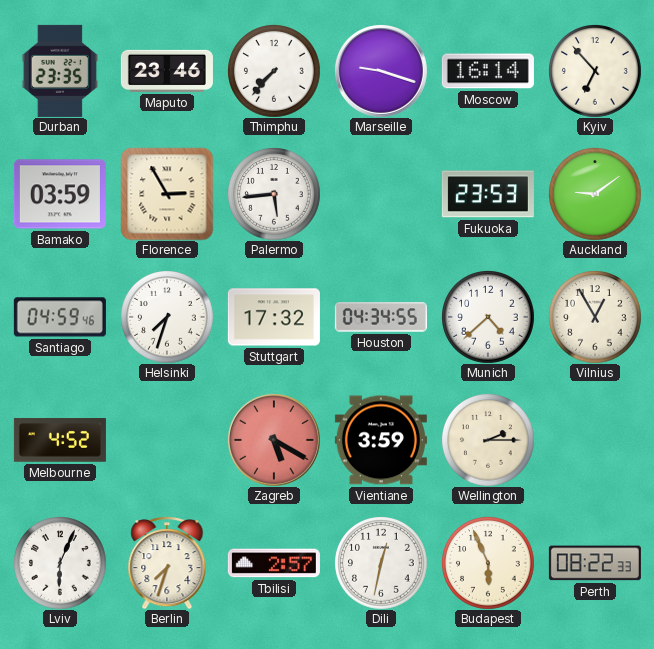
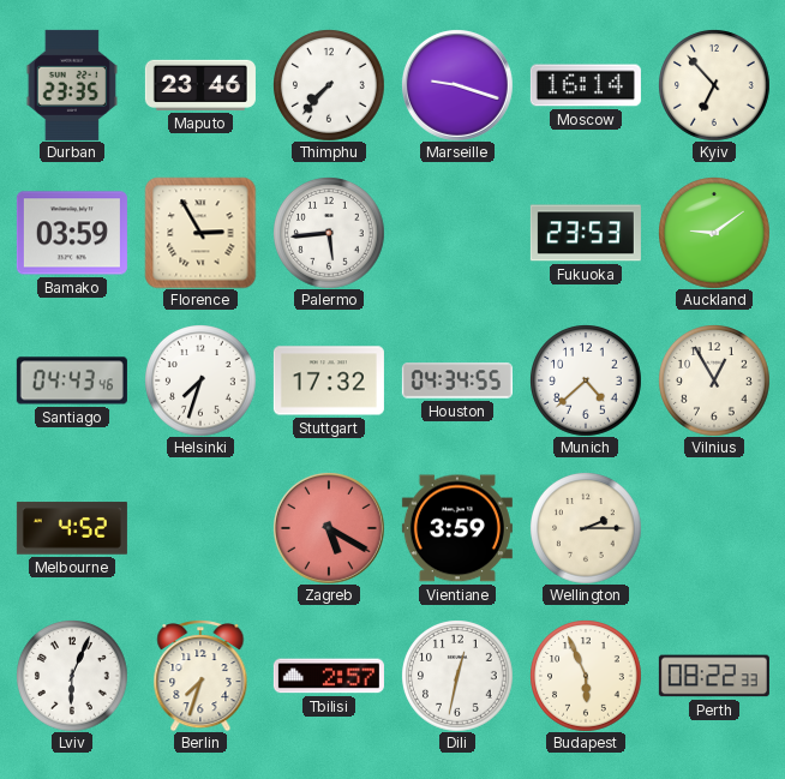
Santiago: 04:59 -> 04:43 (72, 380)
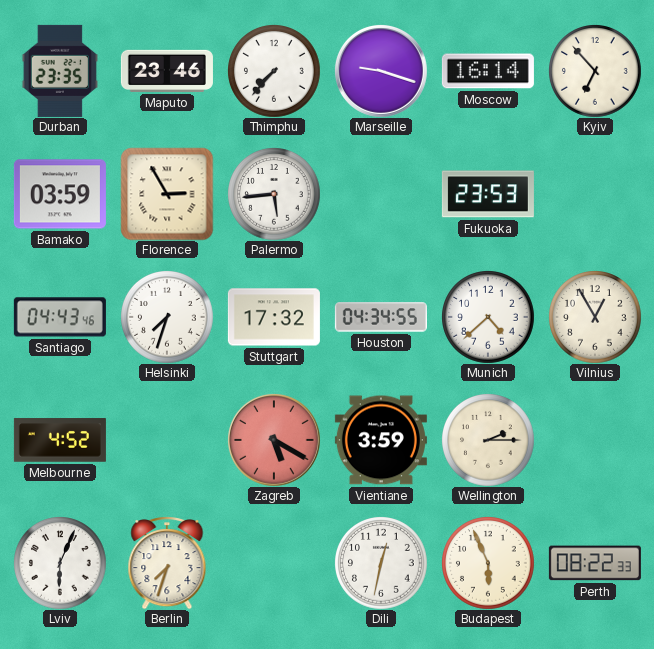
Auckland: 9:09 -> none (714, 233)
Tbilisi: 2:57 -> none (329, 676)
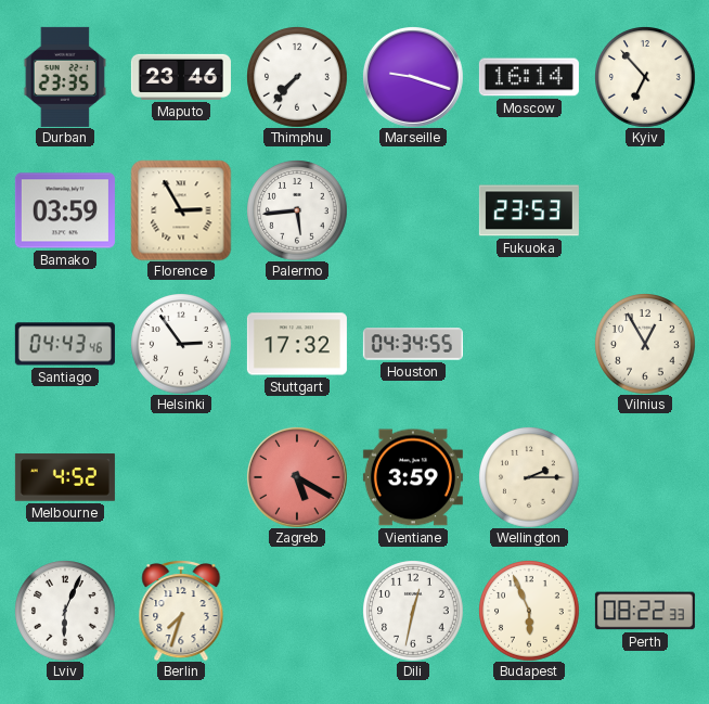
Helsinki: 7:33 -> 2:54 (181, 344)
Munich: 4:38 -> none (488, 317)
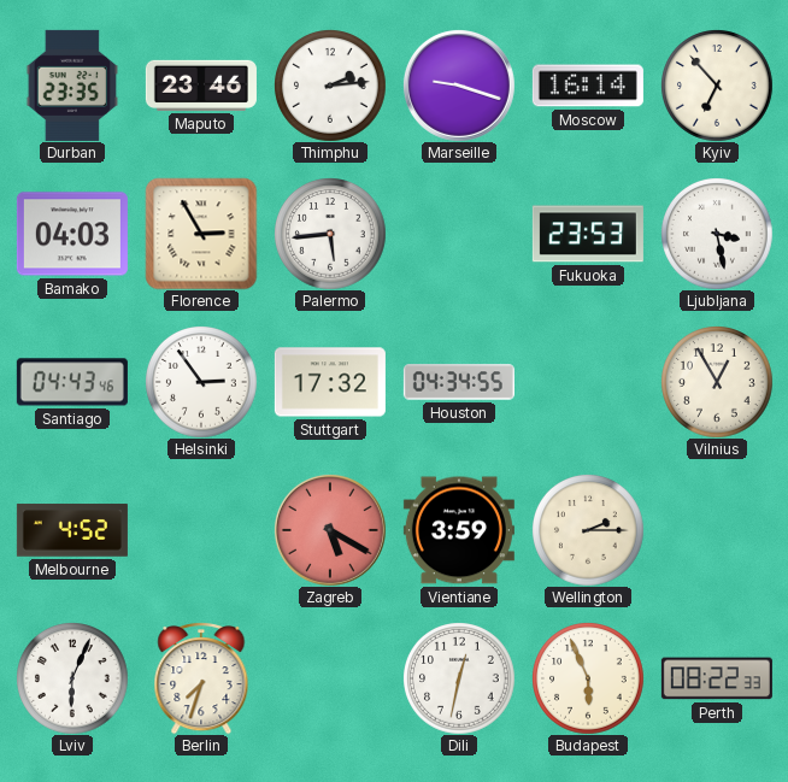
Thimphu: 7:37 -> 2:14 (330, 86)
Bamako: 03:59 -> 04:03 (72, 234)
Ljubljana: none -> 3:28 (717, 234)
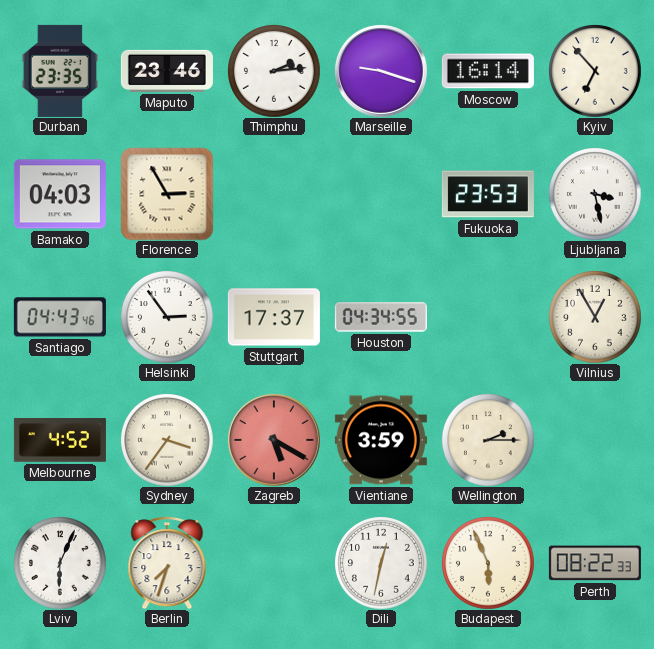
Palermo: 5:44 -> none (330, 234)
Stuttgart: 17:32 -> 17:37 (274, 317)
Sydney: none -> 3:36 (167, 440)
